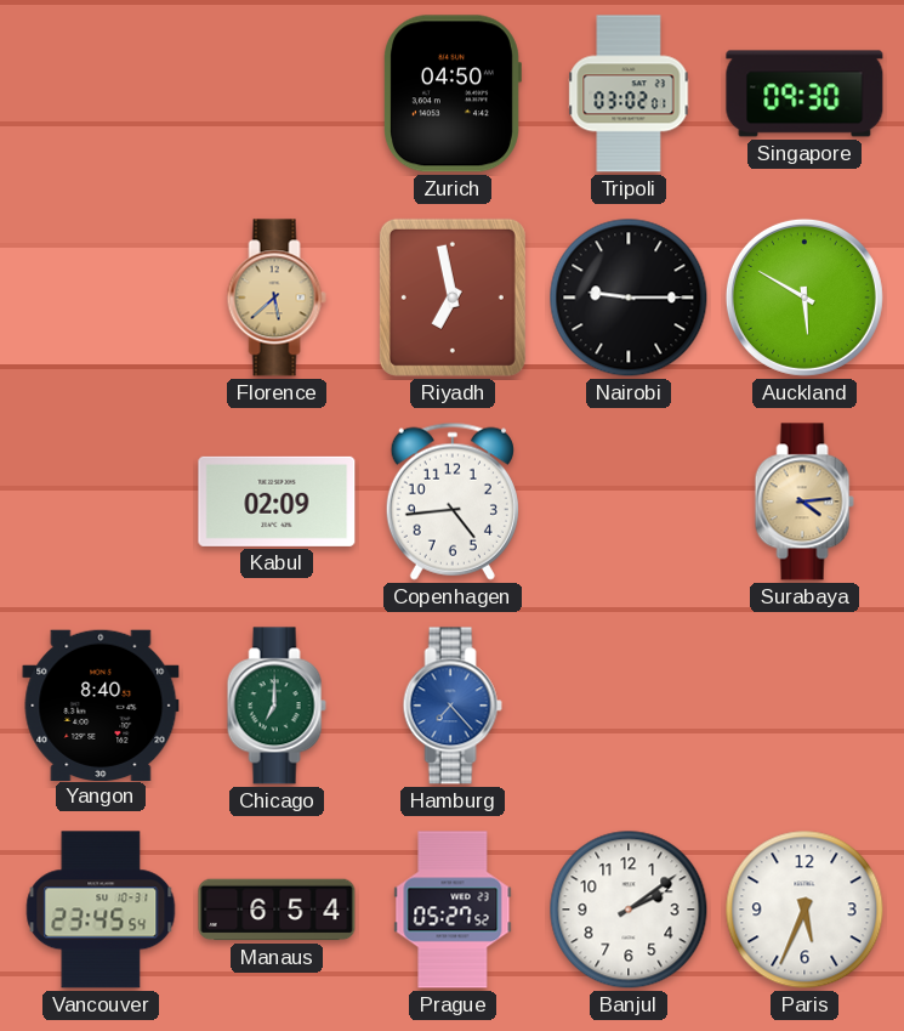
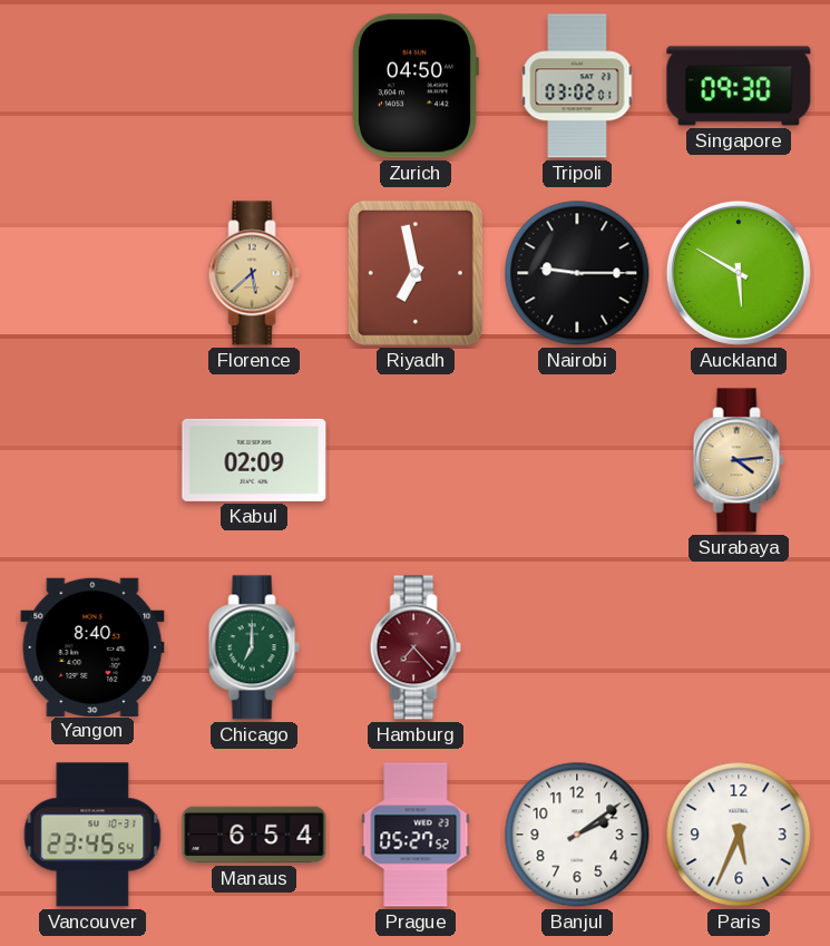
Copenhagen: 4:44 -> none (453, 502)
Hamburg dial: blue -> burgundy (416, 647)
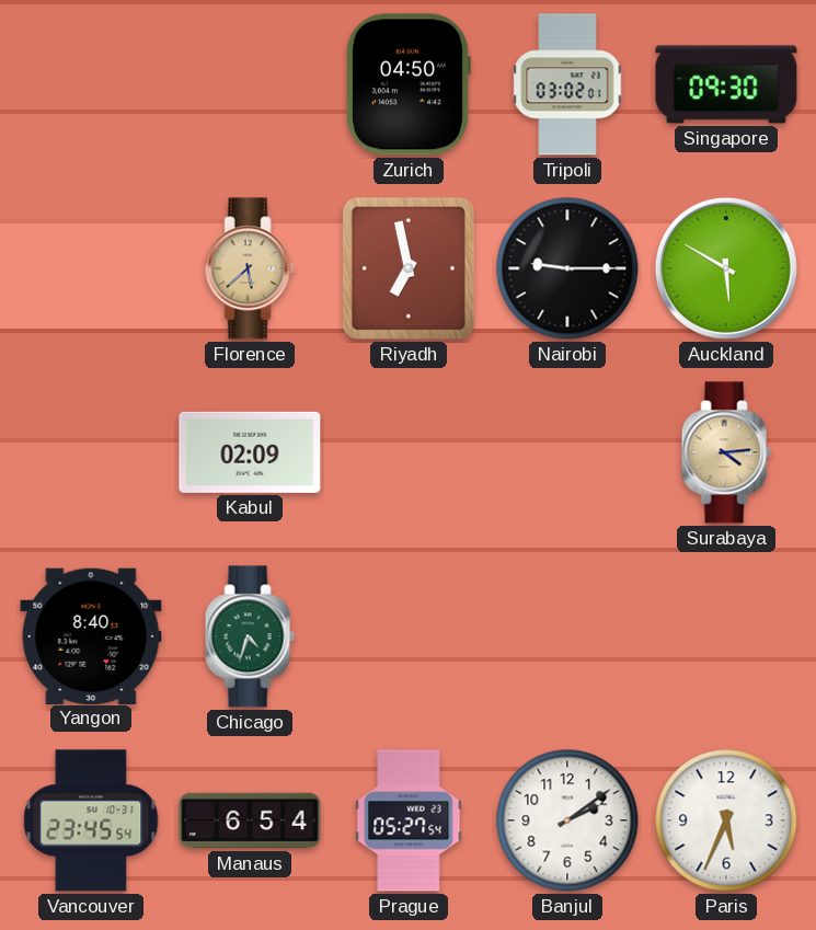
Chicago: 7:00 -> 4:33 (250, 636)
Hamburg: 7:23 -> none (416, 647)
Prague: 05:27:52 -> 05:27:54 (409, 820)
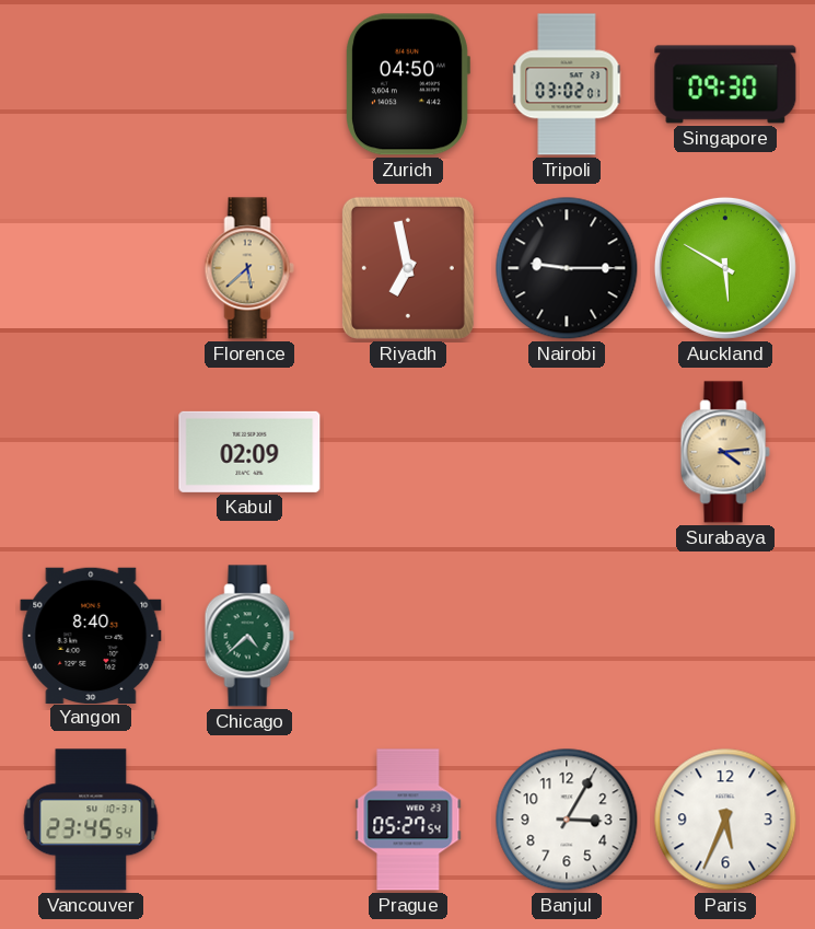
Chicago: 4:33 -> 4:38 (249, 636)
Manaus: 6:54 -> none (250, 820)
Banjul: 2:09 -> 3:05 (567, 820)
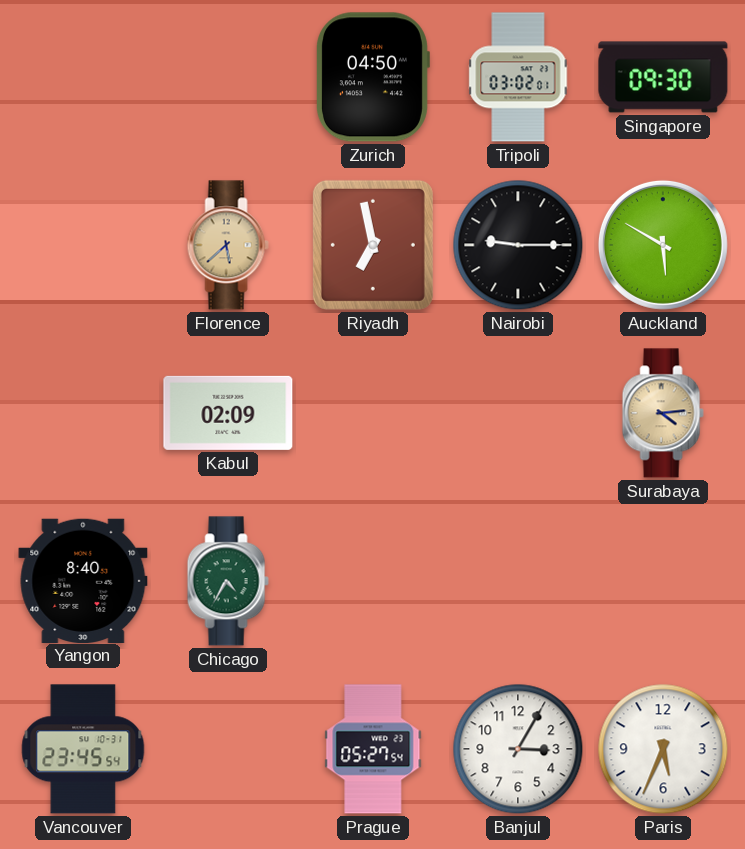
Chicago: 4:38 -> 4:35 (228, 581)
